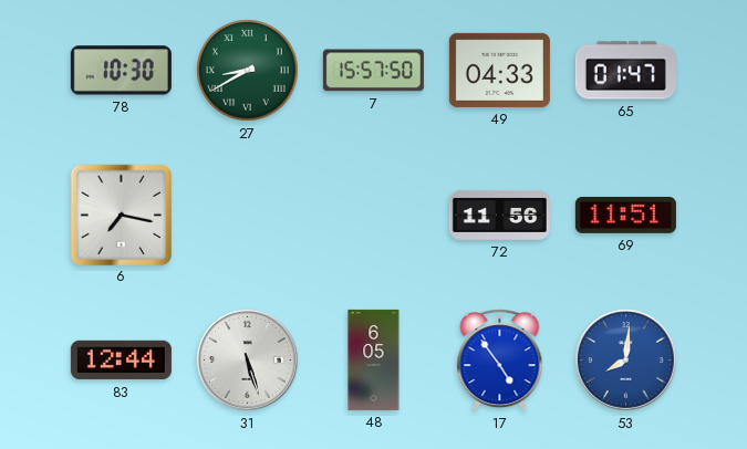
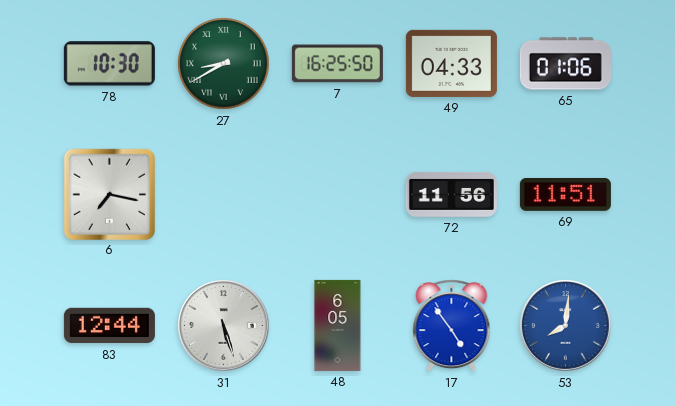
7: 15:57 -> 16:25 (337, 64)
65: 01:47 -> 01:06 (565, 64)
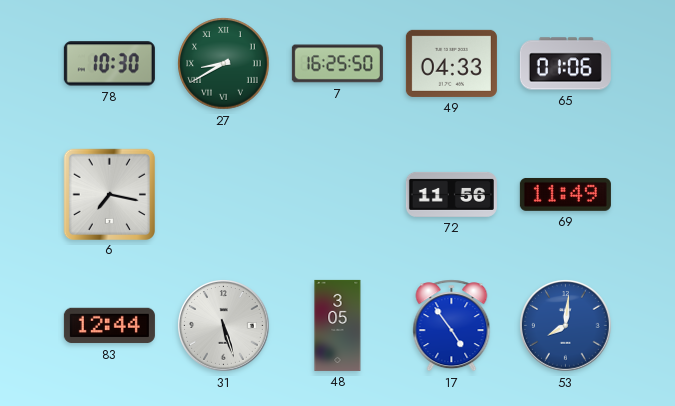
69: 11:51 -> 11:49 (565, 194)
48: 6:05 -> 3:05 (338, 325)
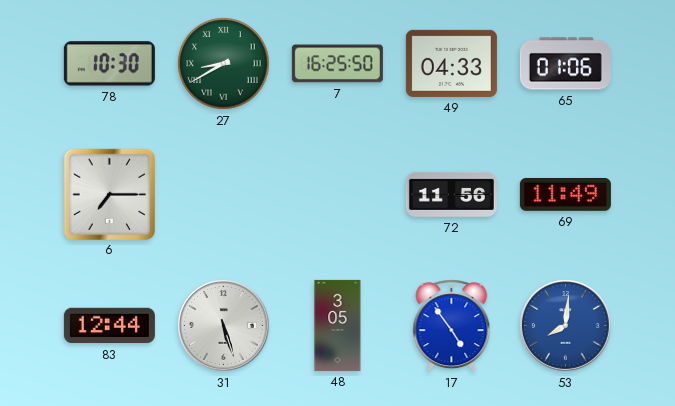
6: 7:17 -> 7:15 (109, 194)
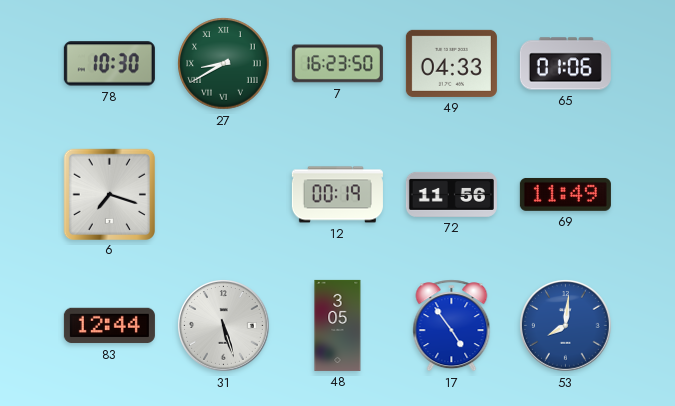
7: 16:25 -> 16:23 (337, 64)
6: 7:15 -> 7:18 (109, 194)
12: none -> 00:19 (337, 195)
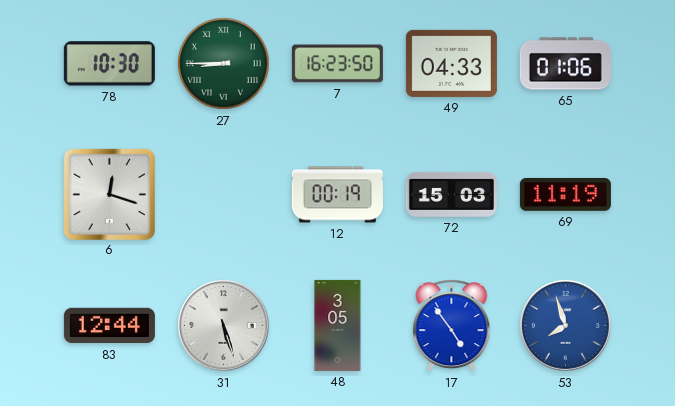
27: 8:40 -> 8:45 (224, 64)
6: 7:18 -> 12:18 (109, 194)
72: 11:56 -> 15:03 (451, 194)
69: 11:49 -> 11:19 (565, 194)
53: 8:01 -> 7:57 (566, 326)
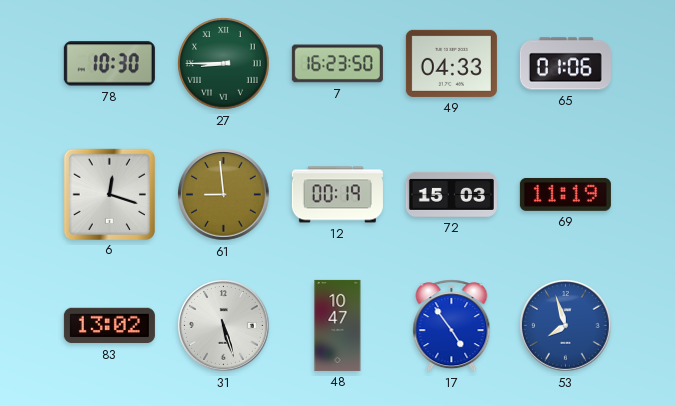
61: none -> 8:59 (224, 195)
83: 12:44 -> 13:02 (109, 326)
48: 3:05 -> 10:47 (338, 325)
